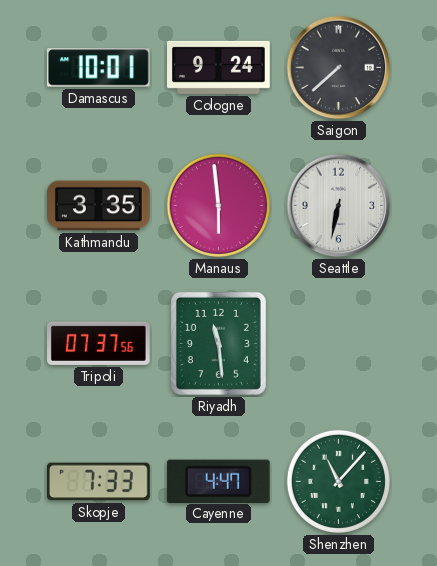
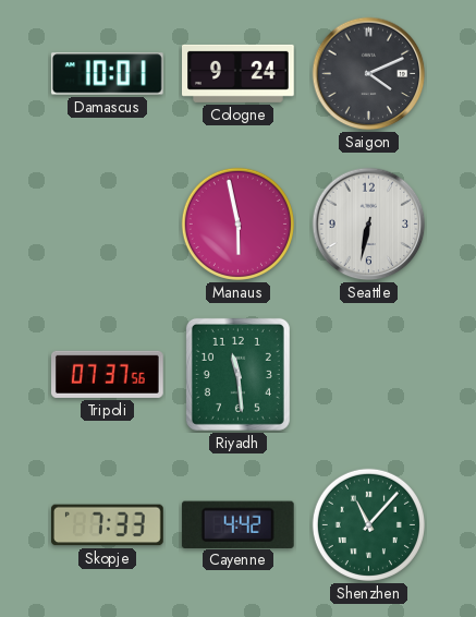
Saigon: 7:38 -> 4:11 (369, 74)
Kathmandu: 3:35 -> none (99, 206)
Manaus: 5:59 -> 5:58 (237, 223)
Cayenne: 4:47 -> 4:42 (237, 524)
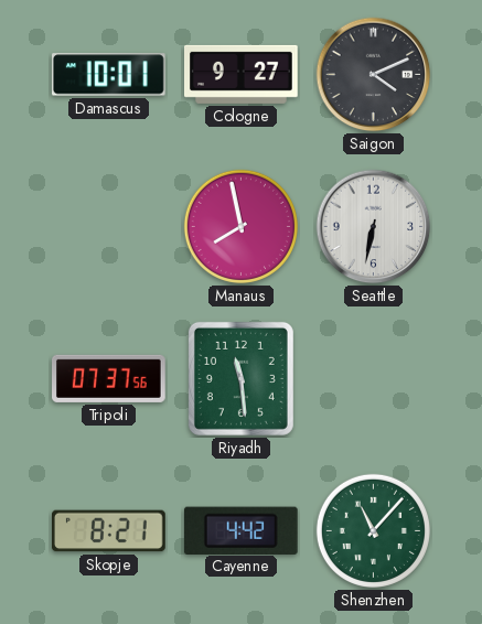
Cologne: 9:24 -> 9:27 (242, 74)
Manaus: 5:58 -> 7:58 (240, 226)
Skopje: 7:33 -> 8:21 (109, 531)
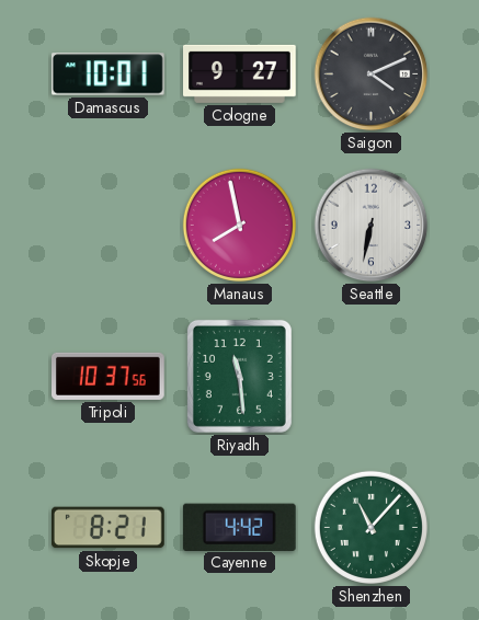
Tripoli: 07:37 -> 10:37 (109, 376)
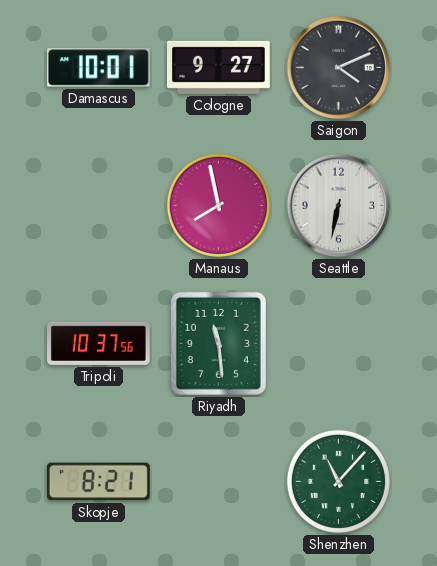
Cayenne: 4:42 -> none (239, 527)
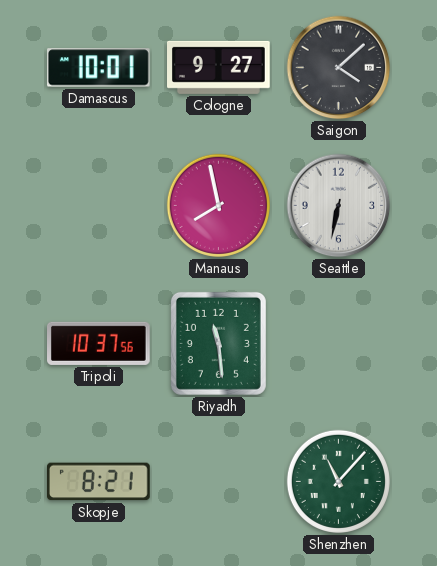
Saigon: 4:11 -> 4:08 (339, 68)
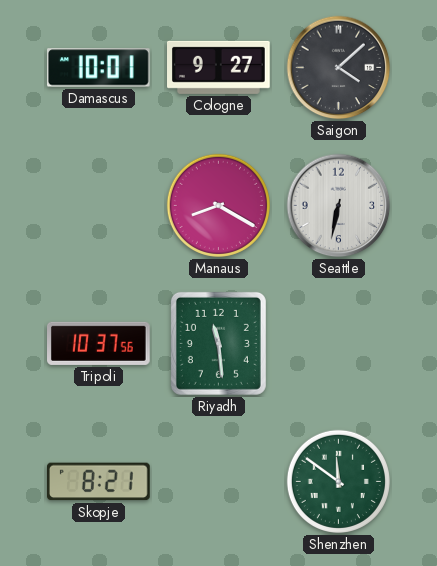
Manaus: 7:58 -> 8:20 (218, 205)
Shenzhen: 11:07 -> 11:51 (338, 481)
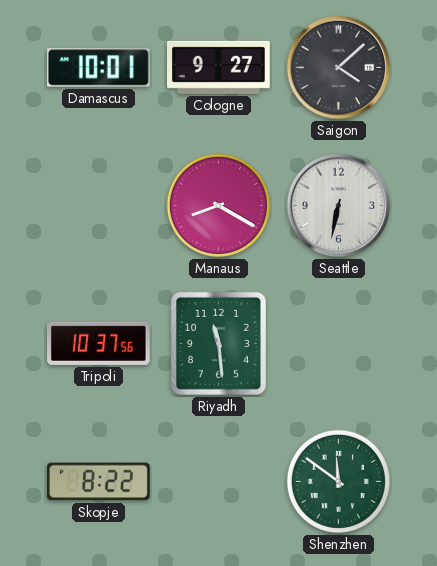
Skopje: 8:21 -> 8:22 (99, 482)
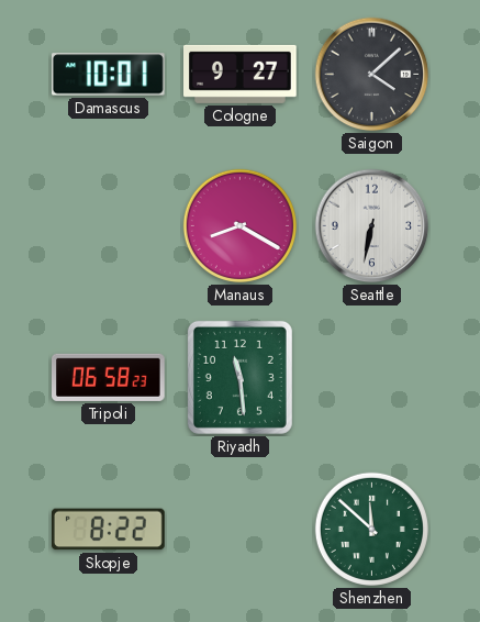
Tripoli: 10:37 -> 06:58 (109, 377)
Shenzhen: 11:51 -> 11:52 (371, 529)
